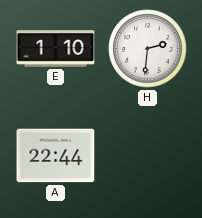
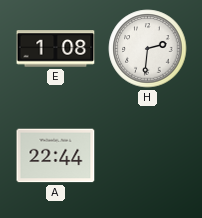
E: 1:10 -> 1:08 (56, 49)
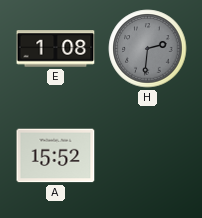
H dial: white -> grey (148, 49)
A: 22:44 -> 15:52 (56, 156)
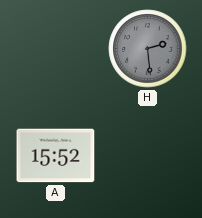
E: 1:08 -> none (56, 49)
H: 2:31 -> 2:29 (148, 49)
